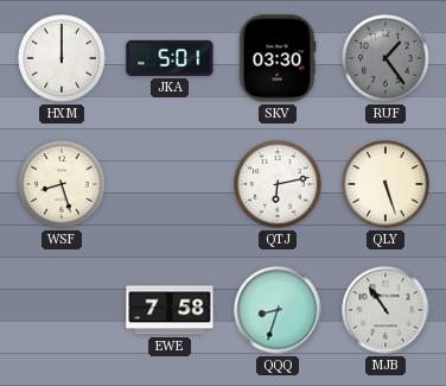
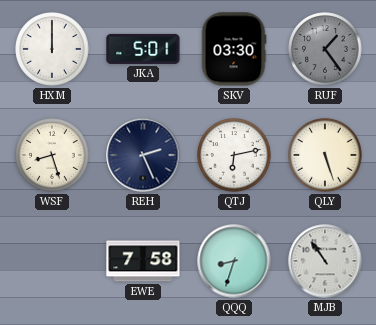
REH: none -> 2:26 (143, 155)
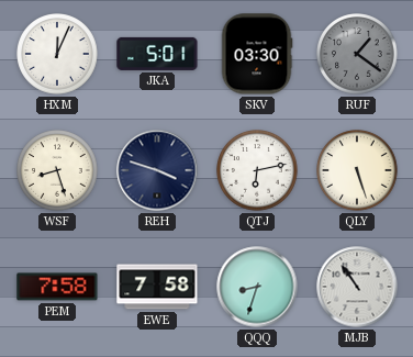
HXM: 12:00 -> 12:04 (57, 54)
RUF: 1:24 -> 1:21 (357, 54)
REH: 2:26 -> 3:48 (157, 170)
PEM: none -> 7:58 (57, 287)
